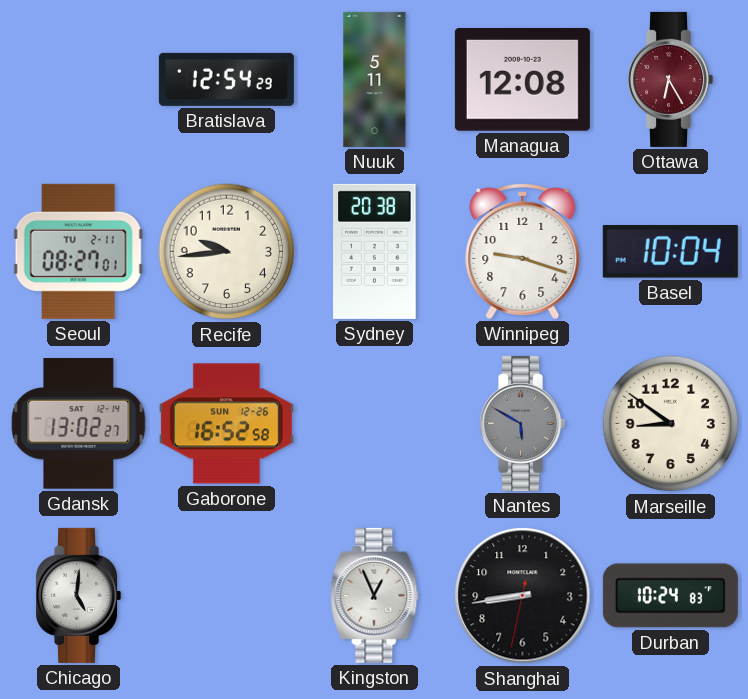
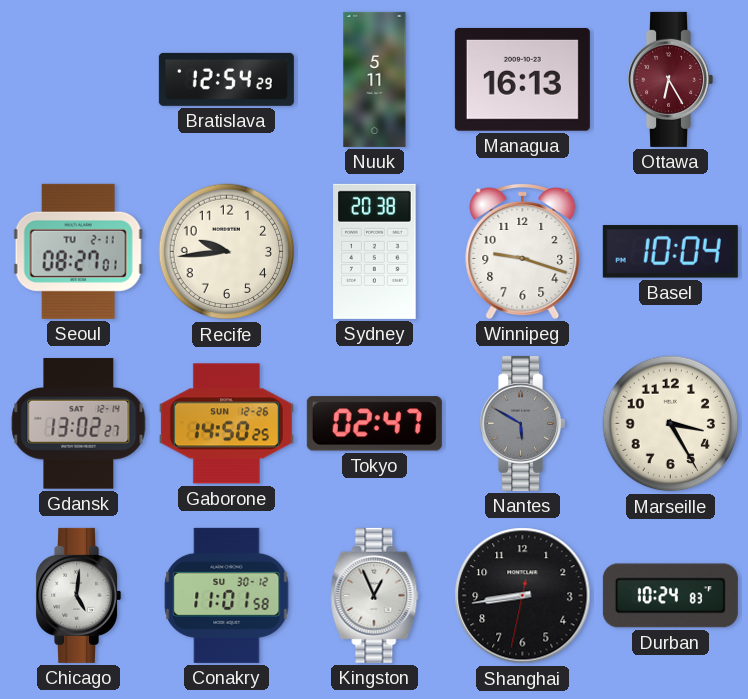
Managua: 12:08 -> 16:13 (522, 80)
Gaborone: 16:52 -> 14:50 (226, 424)
Tokyo: none -> 02:47 (374, 424)
Marseille: 8:51 -> 3:25 (671, 424)
Conakry: none -> 11:01 (227, 595)
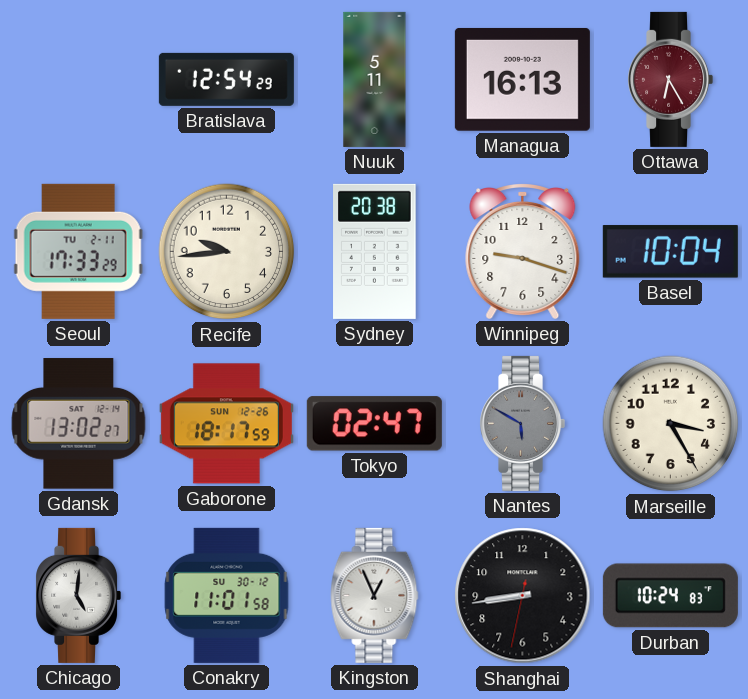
Seoul: 08:27 -> 17:33 (78, 251)
Gaborone: 14:50 -> 18:17 (226, 424)
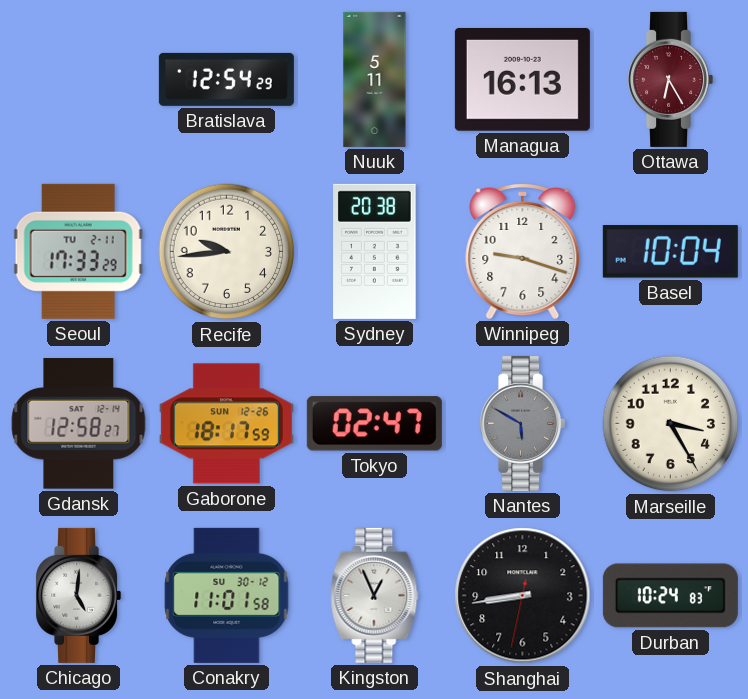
Gdansk: 13:02 -> 12:58 (79, 424)
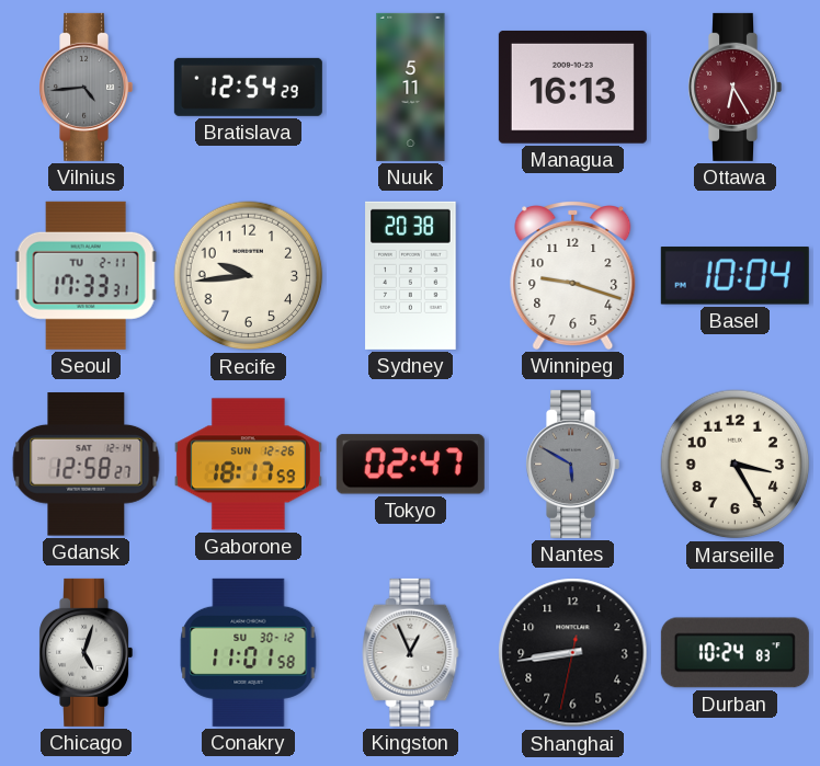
Vilnius: none -> 4:44 (87, 87)
Seoul: 17:33:29 -> 17:33:31 (86, 275)
Chicago: 5:01 -> 5:03 (87, 652)
